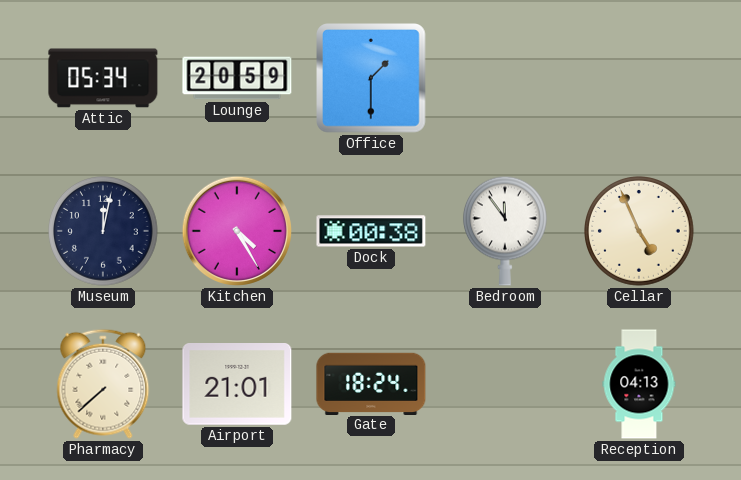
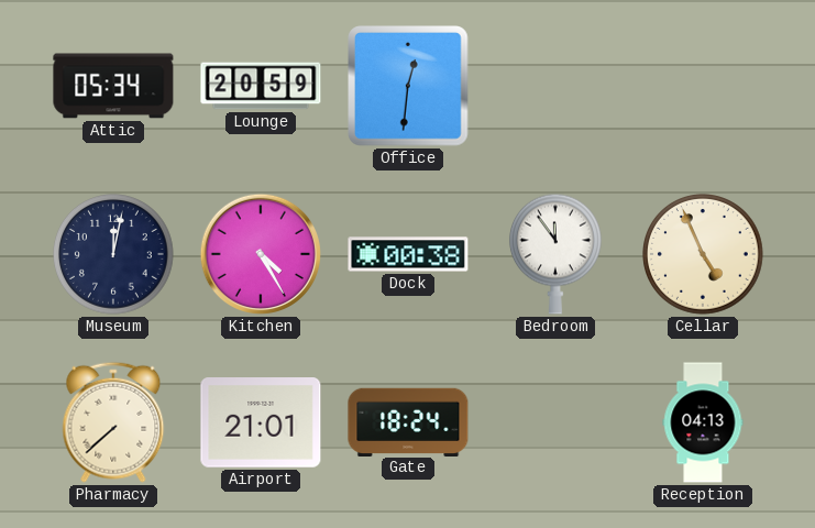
Office: 1:30 -> 12:31 (409, 87)
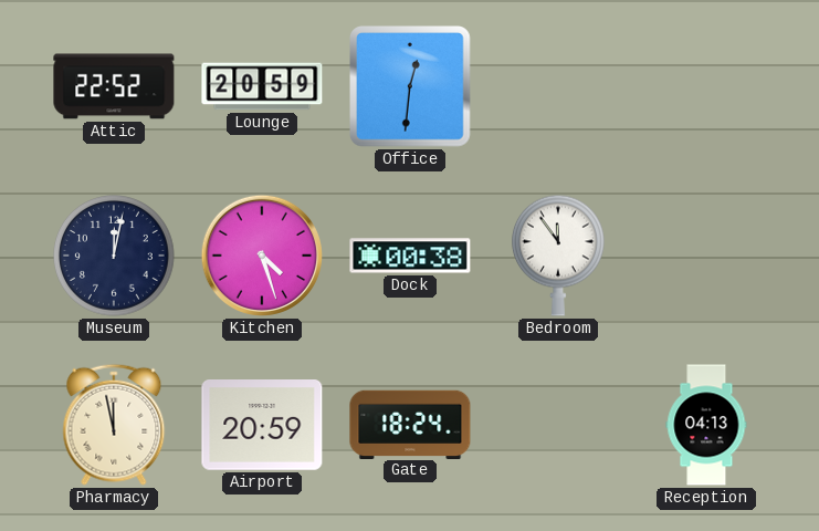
Attic: 05:34 -> 22:52 (114, 86)
Kitchen: 4:25 -> 4:27 (262, 256)
Cellar: 4:56 -> none (704, 255)
Pharmacy: 7:38 -> 11:58 (114, 425)
Airport: 21:01 -> 20:59 (262, 426)
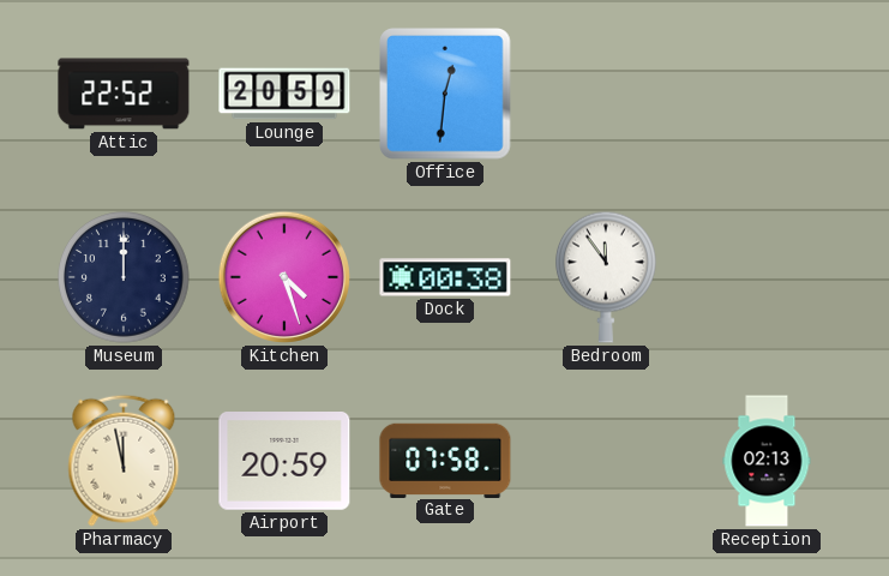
Museum: 12:02 -> 12:00 (125, 278)
Gate: 18:24 -> 07:58 (445, 460)
Reception: 04:13 -> 02:13 (767, 461)
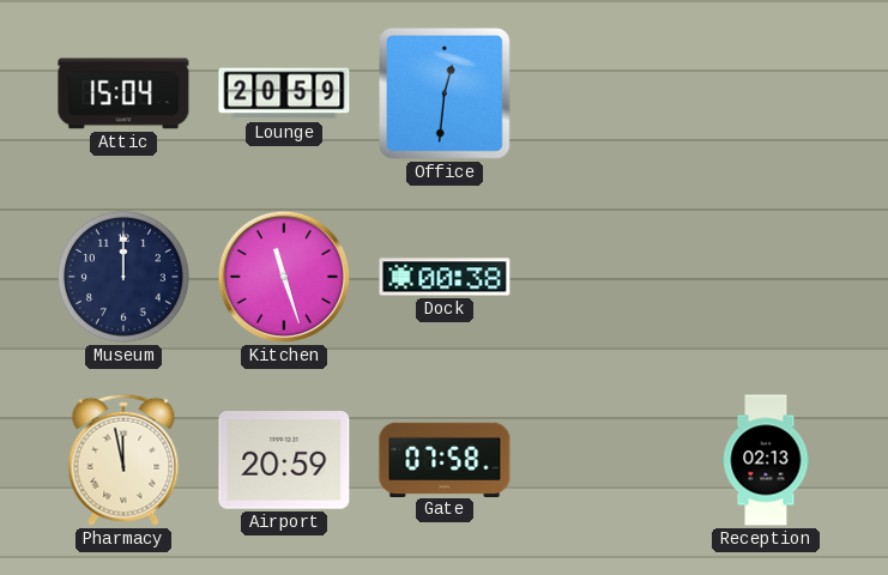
Attic: 22:52 -> 15:04 (123, 93)
Kitchen: 4:27 -> 11:27 (284, 277)
Bedroom: 11:54 -> none (606, 277)
